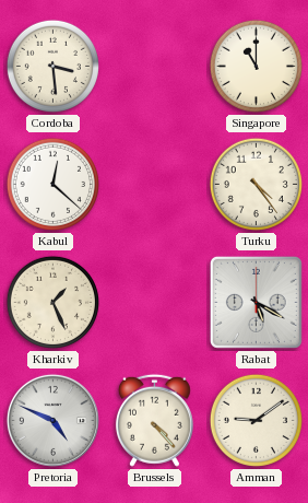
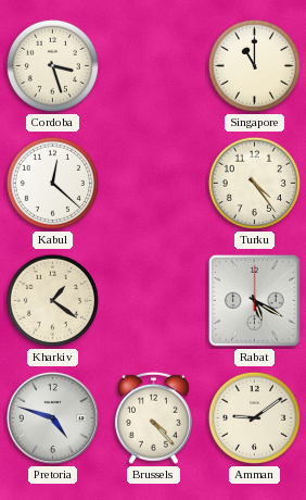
Cordoba: 3:29 -> 3:27 (52, 65)
Kharkiv: 1:26 -> 1:21 (52, 300)
Pretoria: 4:49 -> 4:48 (52, 417)
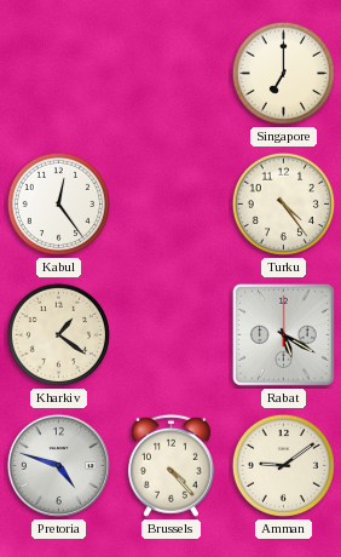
Cordoba: 3:27 -> none (52, 65)
Singapore: 11:00 -> 7:00 (283, 73)
Kabul: 12:22 -> 12:24 (58, 203)
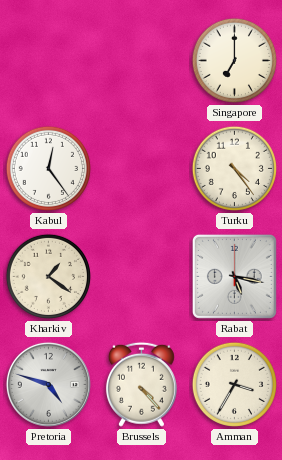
Rabat: 5:20 -> 5:17 (234, 276)
Amman: 9:09 -> 3:35 (234, 384)
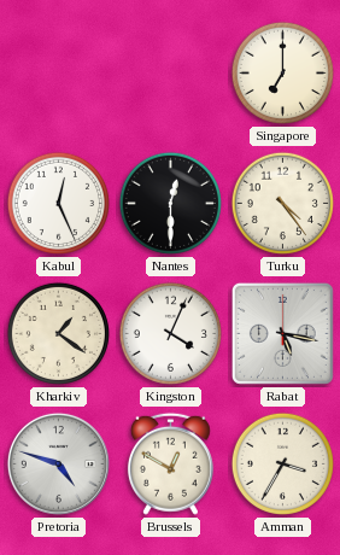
Kabul: 12:24 -> 12:26 (58, 203)
Nantes: none -> 12:30 (170, 203)
Kingston: none -> 4:04 (170, 333)
Brussels: 4:23 -> 12:50 (170, 463)
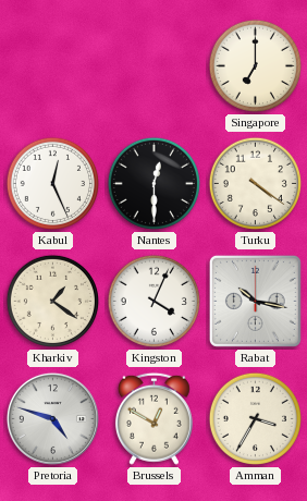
Turku: 4:24 -> 4:21 (255, 183)
Rabat: 5:17 -> 10:17 (255, 301)
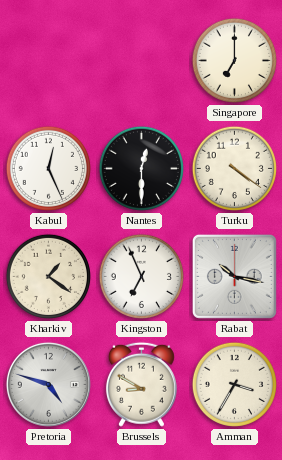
Kingston: 4:04 -> 6:56 (141, 276)
Brussels: 12:50 -> 8:50 (141, 384)
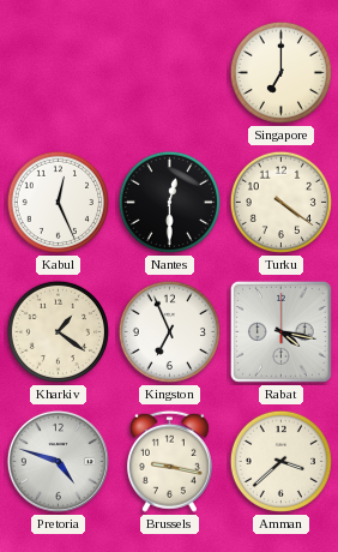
Rabat: 10:17 -> 4:17 (280, 331)
Brussels: 8:50 -> 9:17 (169, 461)
Amman: 3:35 -> 3:38 (280, 461)
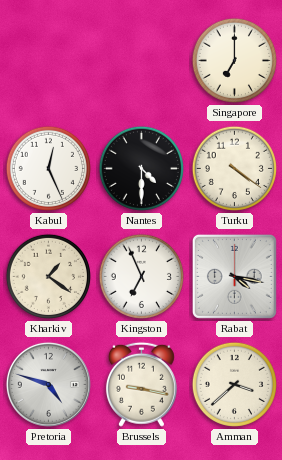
Nantes: 12:30 -> 4:30 (141, 168)
